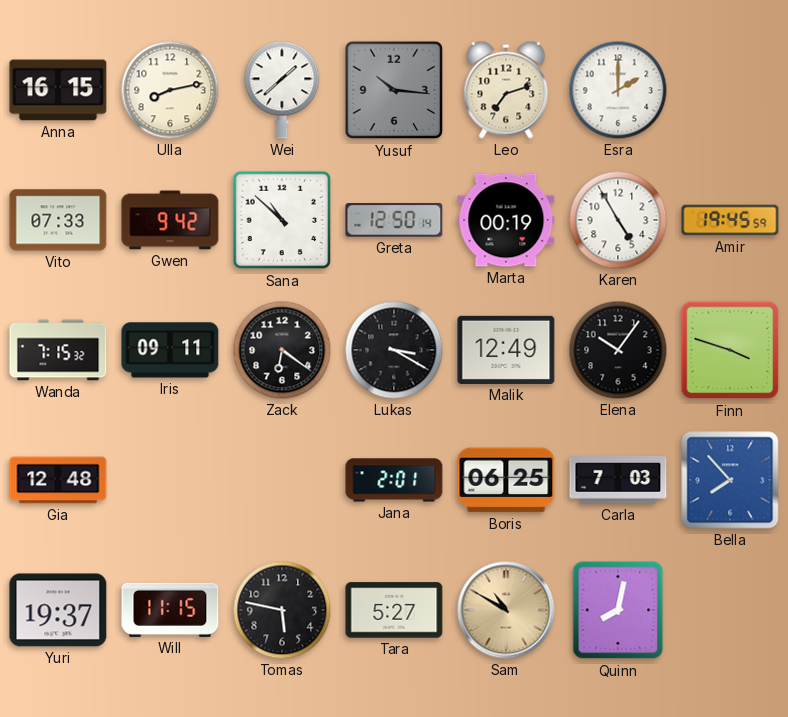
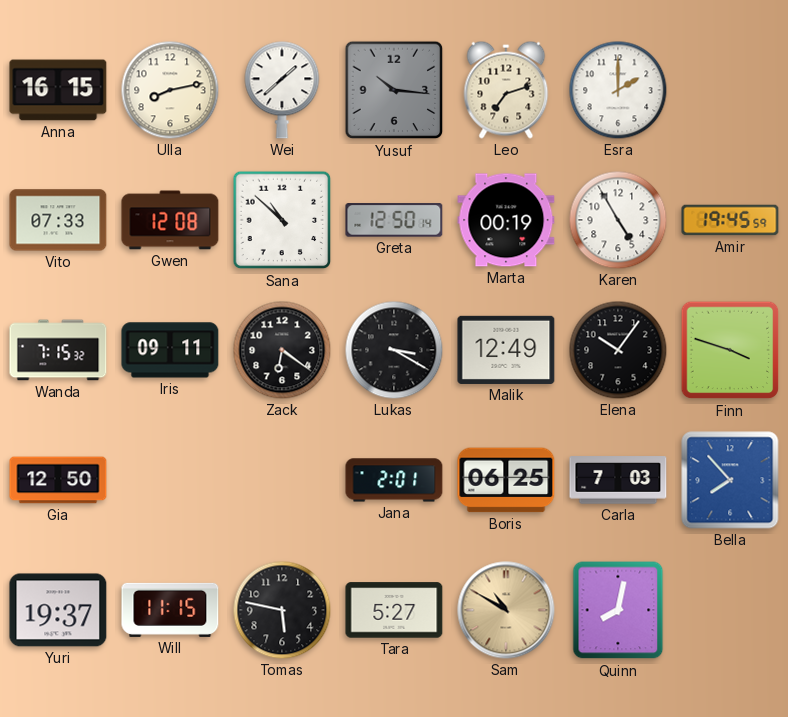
Gwen: 9:42 -> 12:08 (170, 220)
Gia: 12:48 -> 12:50 (58, 480)
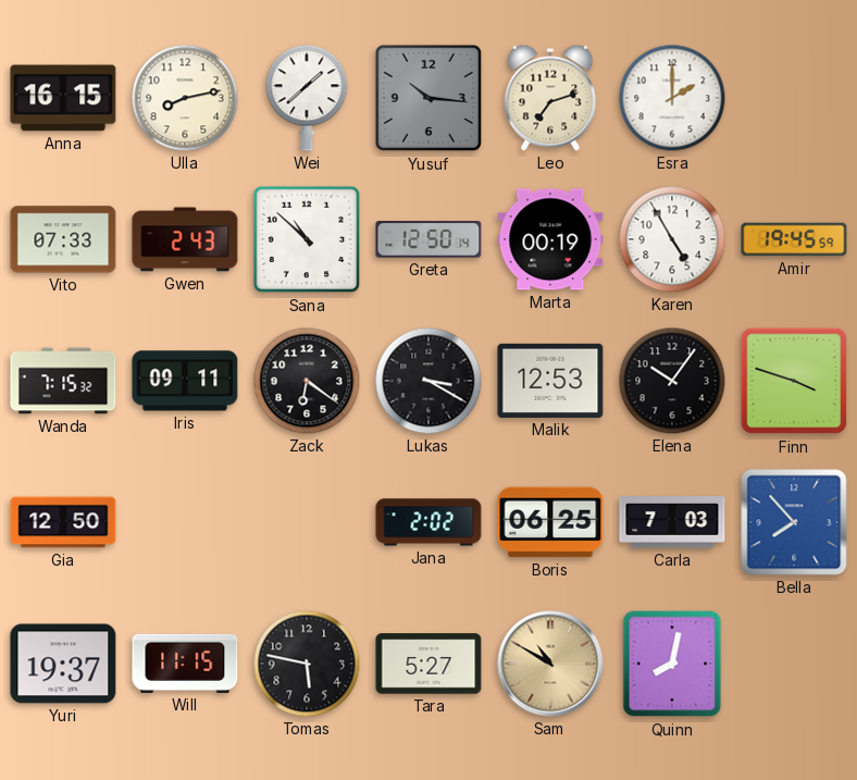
Gwen: 12:08 -> 2:43 (185, 239)
Malik: 12:49 -> 12:53 (550, 381)
Jana: 2:01 -> 2:02 (428, 522)
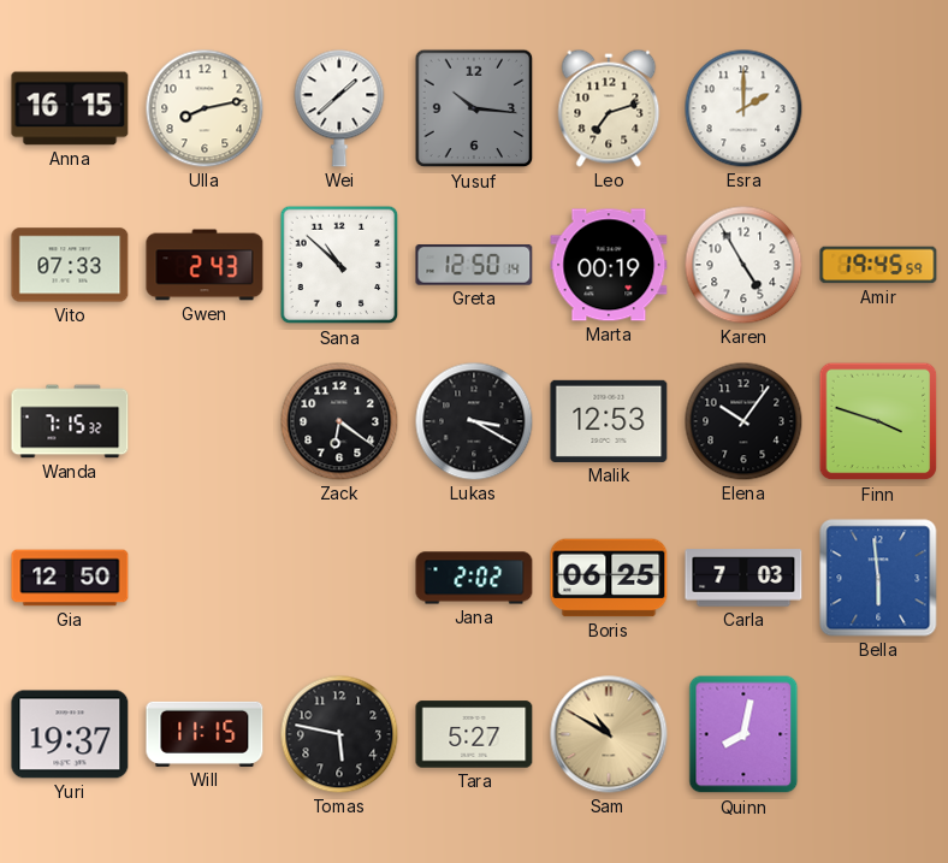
Iris: 09:11 -> none (185, 381)
Bella: 7:53 -> 5:59 (878, 578)
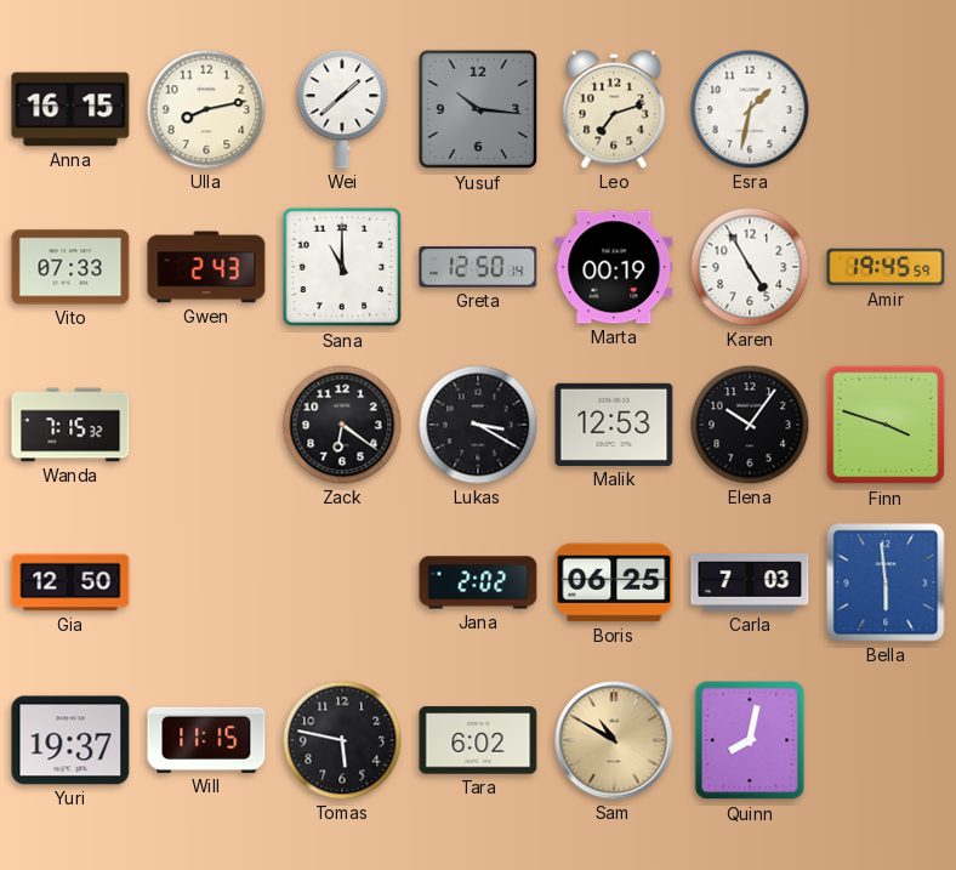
Esra: 2:00 -> 1:32 (750, 109)
Sana: 10:52 -> 11:00 (342, 267)
Tara: 5:27 -> 6:02 (478, 740)
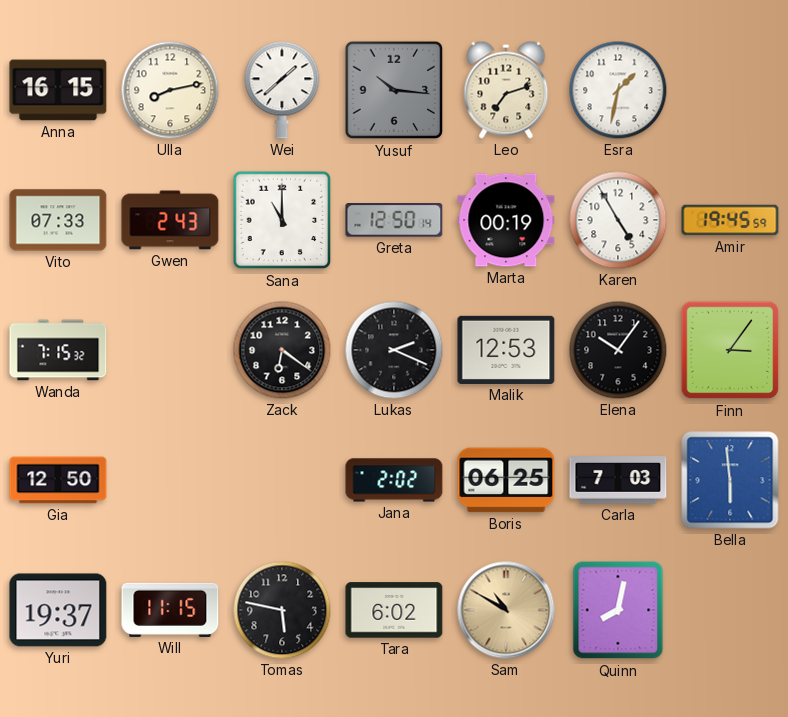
Lukas: 3:20 -> 2:19 (394, 350)
Finn: 3:48 -> 3:06 (730, 350)
